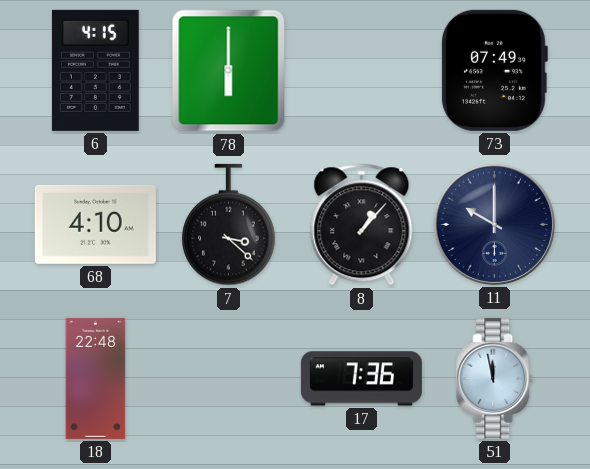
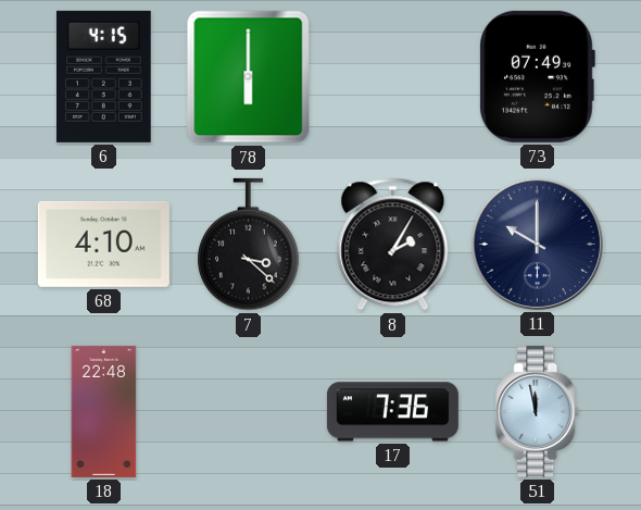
8: 1:07 -> 2:05 (393, 245)
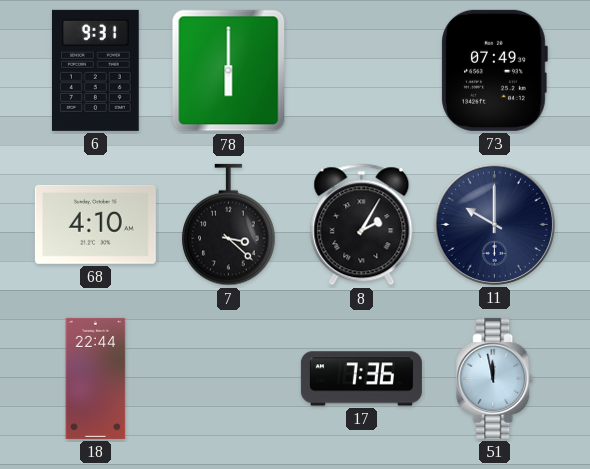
6: 4:15 -> 9:31 (95, 70)
18: 22:48 -> 22:44 (96, 378)
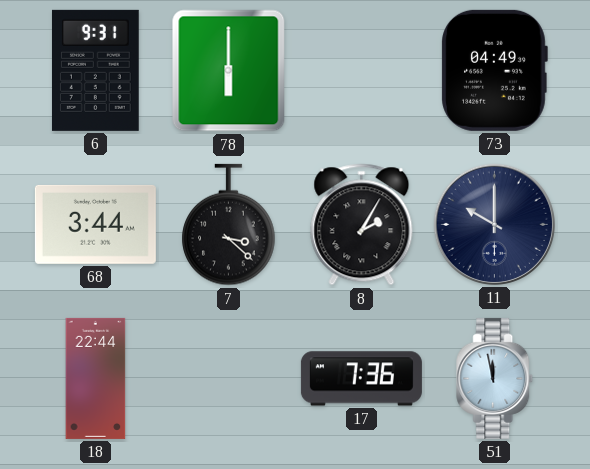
73: 07:49 -> 04:49 (494, 70)
68: 4:10 -> 3:44 (95, 224)
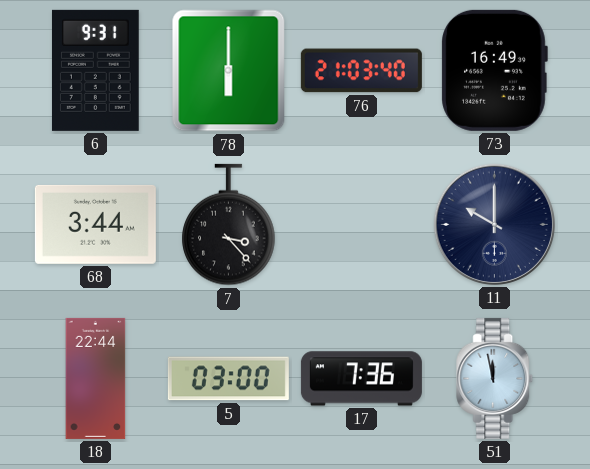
76: none -> 21:03 (361, 71)
73: 04:49 -> 16:49 (494, 70)
7: 3:22 -> 3:23 (229, 225)
8: 2:05 -> none (362, 225)
5: none -> 03:00 (228, 379)
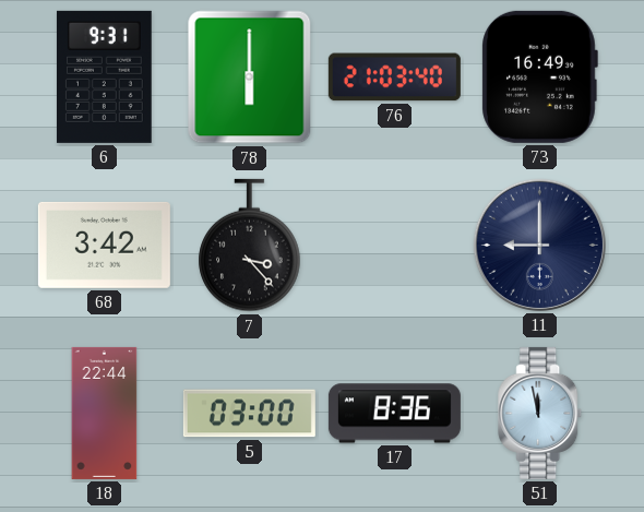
68: 3:44 -> 3:42 (104, 245)
11: 10:00 -> 9:00 (539, 245)
17: 7:36 -> 8:36 (394, 414)
